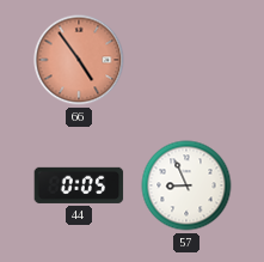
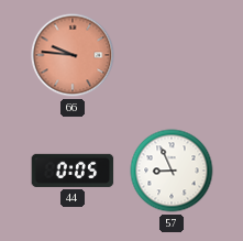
66: 4:54 -> 9:46 (73, 55)
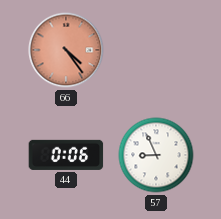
66: 9:46 -> 4:24 (66, 50)
44: 0:05 -> 0:06 (66, 155)
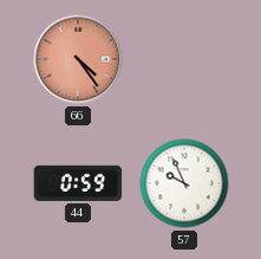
44: 0:06 -> 0:59 (78, 183)
57: 8:56 -> 9:56 (184, 183)
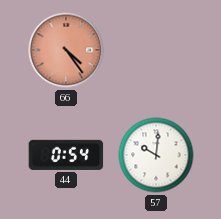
44: 0:59 -> 0:54 (66, 155)
57: 9:56 -> 10:01 (156, 155)
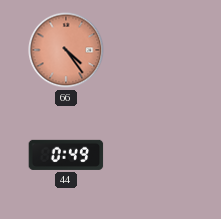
44: 0:54 -> 0:49 (66, 155)
57: 10:01 -> none (156, 155)
